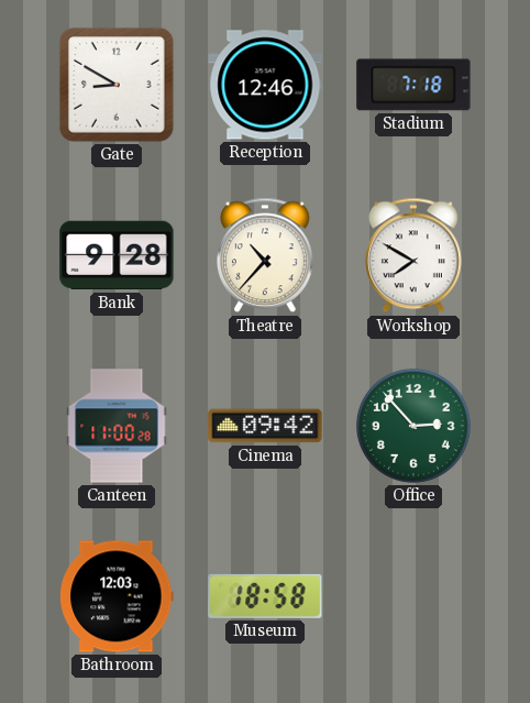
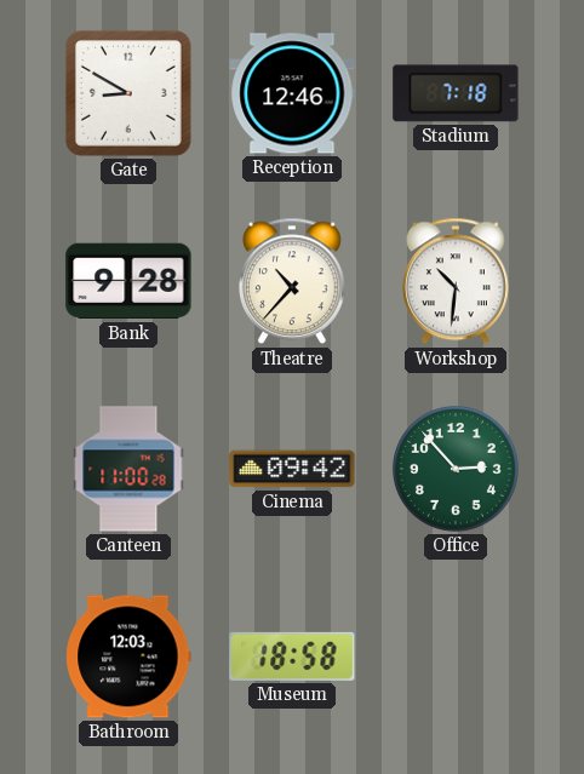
Workshop: 7:50 -> 10:31 (457, 281)
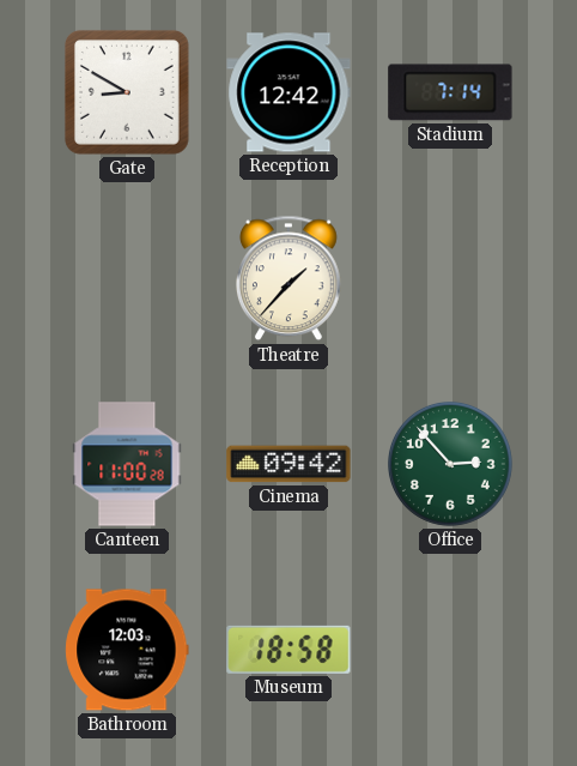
Reception: 12:46 -> 12:42 (288, 92)
Stadium: 7:18 -> 7:14 (450, 92)
Bank: 9:28 -> none (128, 281)
Theatre: 10:37 -> 1:37 (290, 278)
Workshop: 10:31 -> none (457, 281)
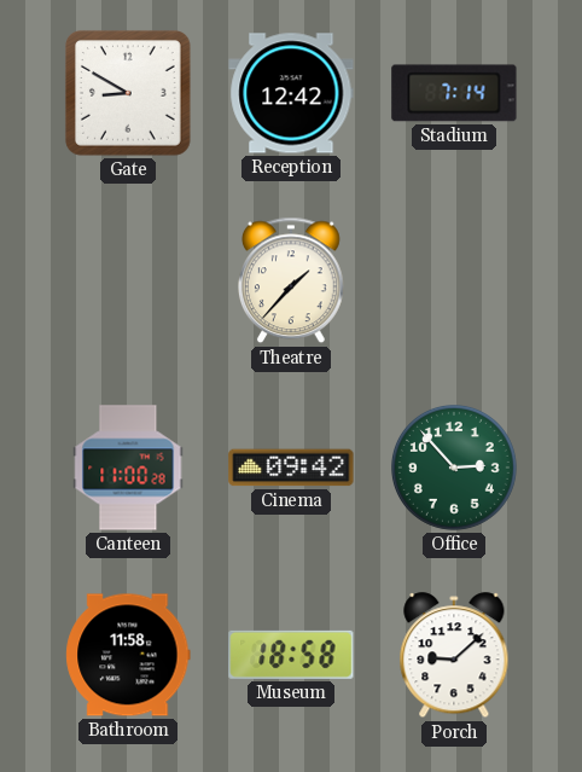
Bathroom: 12:03 -> 11:58 (128, 655)
Porch: none -> 9:08 (454, 656)
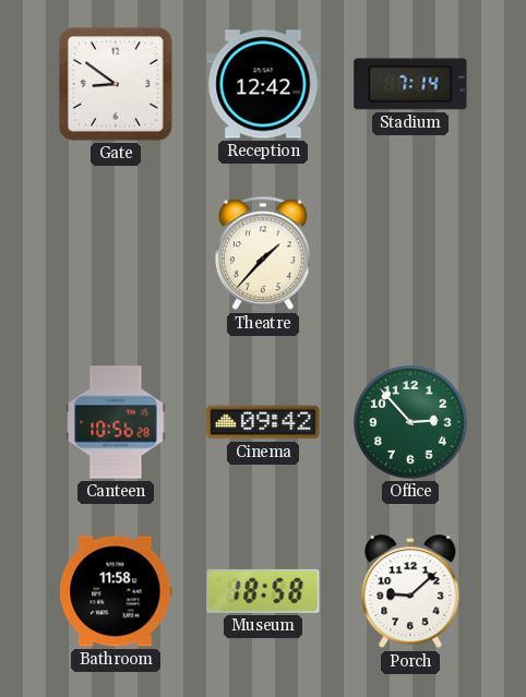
Gate: 8:50 -> 8:51 (116, 84)
Canteen: 11:00 -> 10:56 (116, 422)
